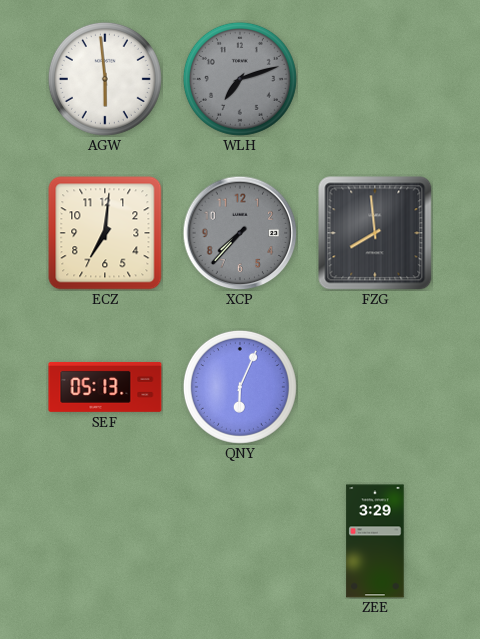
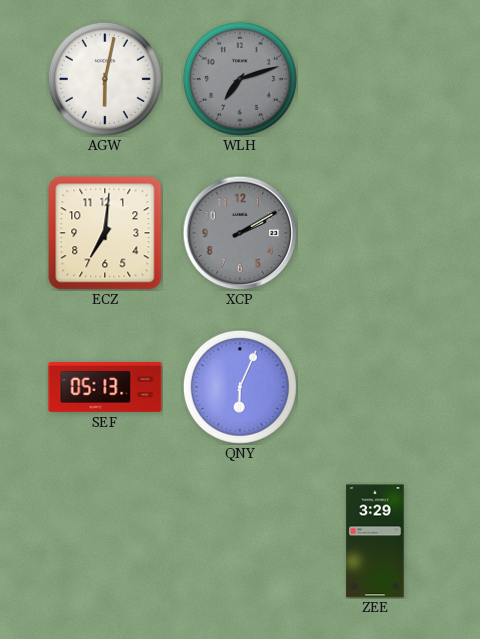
AGW: 5:59 -> 6:02 (105, 79)
XCP: 7:37 -> 2:10 (240, 233)
FZG: 7:59 -> none (375, 233)
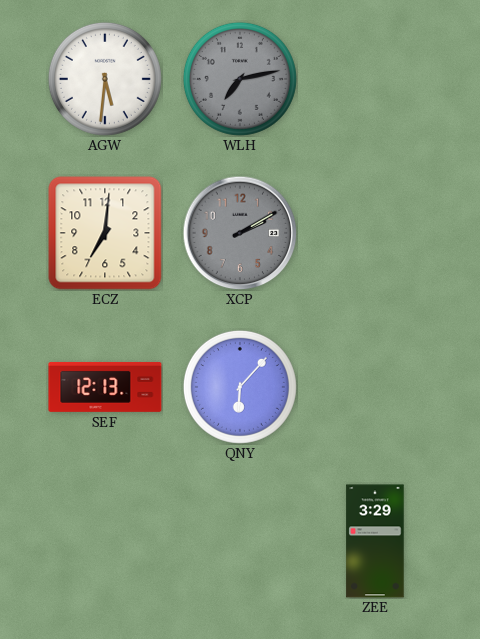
AGW: 6:02 -> 5:31 (105, 79)
WLH: 7:12 -> 7:13 (240, 79)
SEF: 05:13 -> 12:13 (105, 387)
QNY: 6:04 -> 6:07 (240, 387)
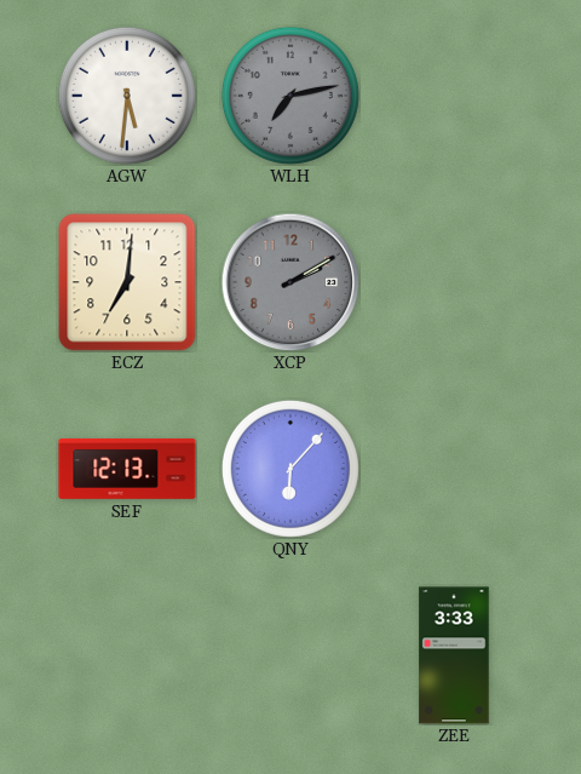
ZEE: 3:29 -> 3:33 (454, 655)
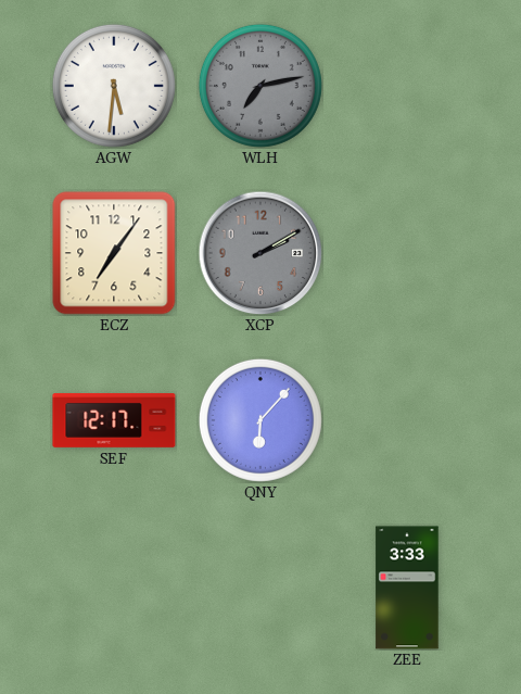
ECZ: 7:01 -> 7:06 (114, 253)
SEF: 12:13 -> 12:17 (114, 420)
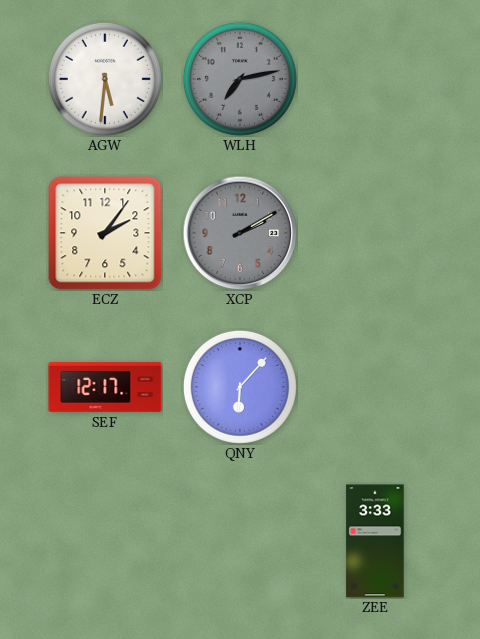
ECZ: 7:06 -> 2:06 (105, 233)
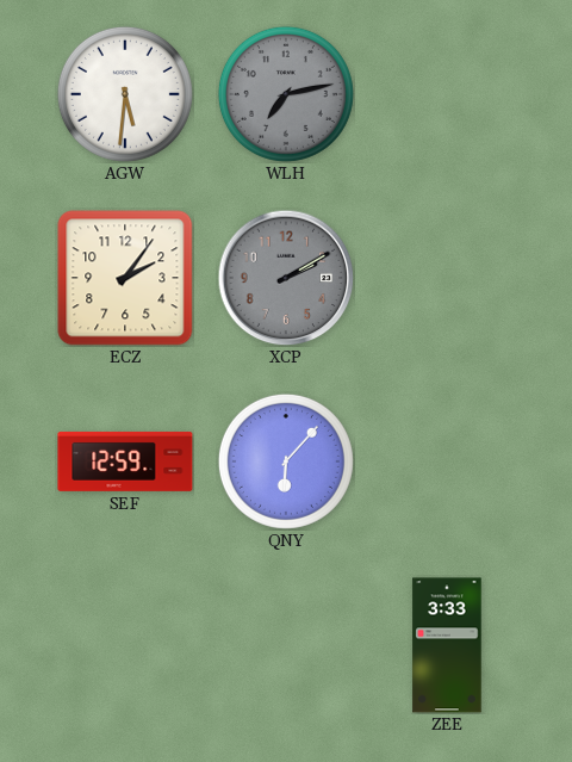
SEF: 12:17 -> 12:59 (125, 461)
